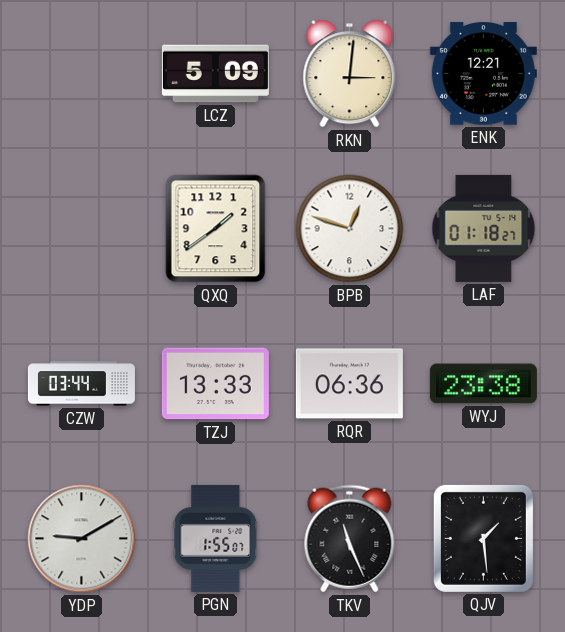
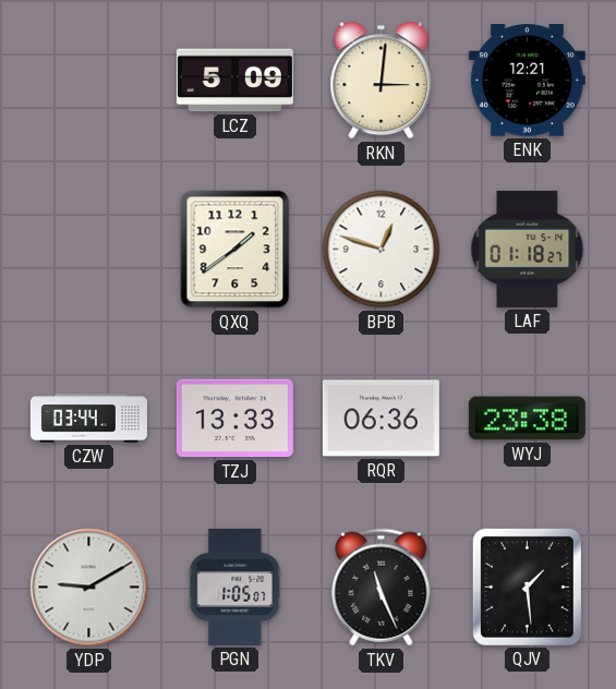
PGN: 1:55 -> 1:05 (235, 587)
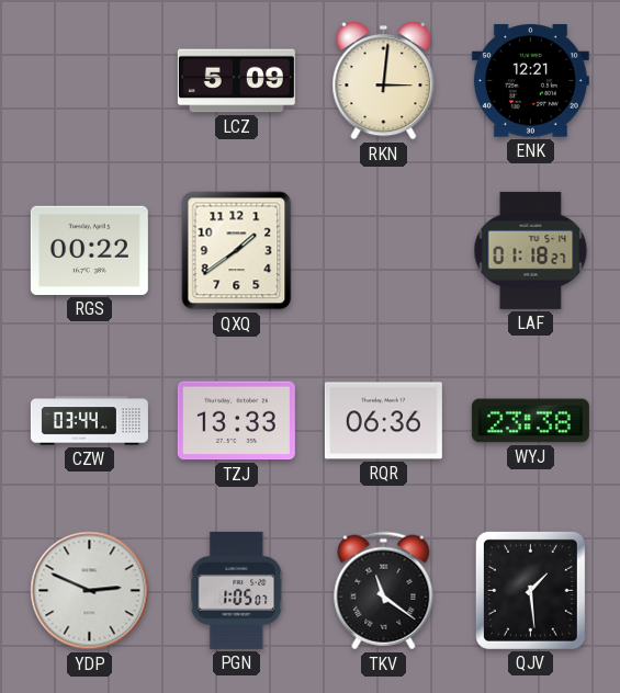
RGS: none -> 00:22 (89, 250)
BPB: 12:48 -> none (382, 250)
YDP: 9:10 -> 2:49 (90, 591)
TKV: 11:26 -> 11:21 (384, 591)
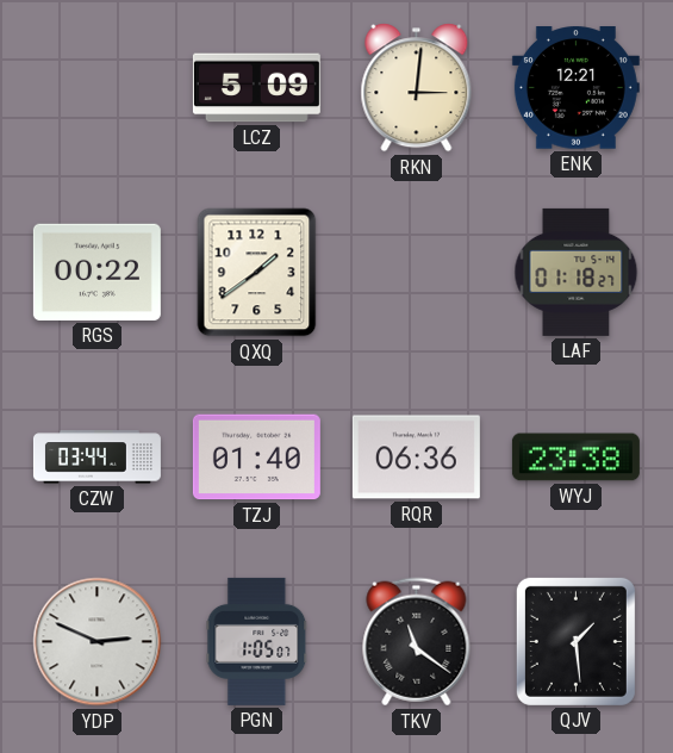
TZJ: 13:33 -> 01:40 (256, 458)
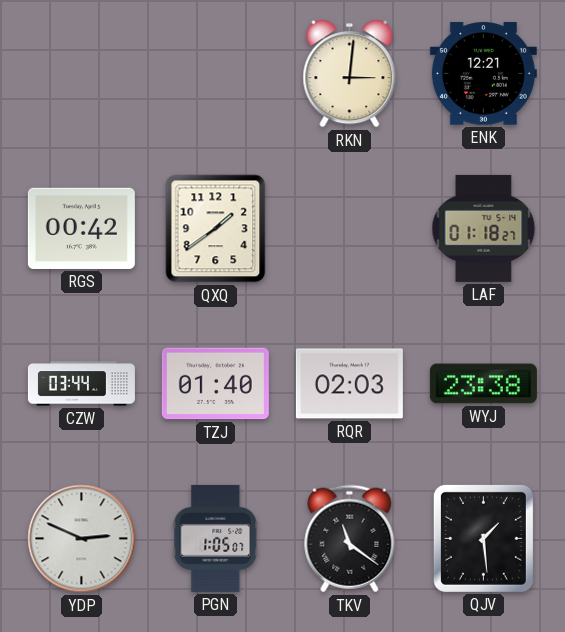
LCZ: 5:09 -> none (256, 88)
RGS: 00:22 -> 00:42 (81, 228)
RQR: 06:36 -> 02:03 (349, 384)
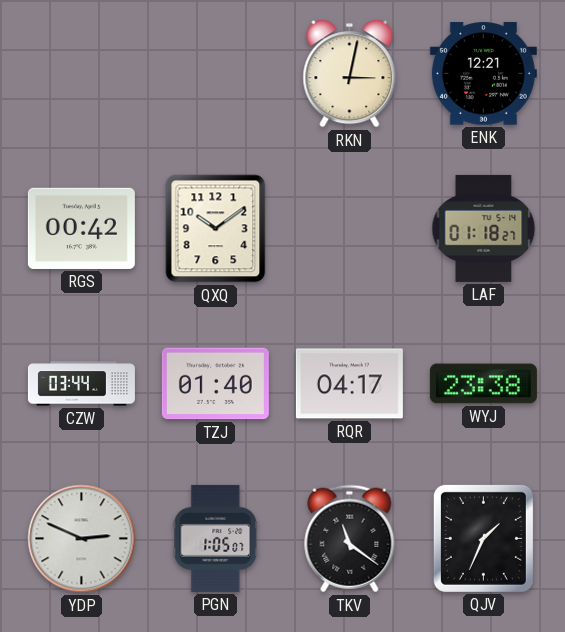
RKN: 3:01 -> 3:02 (350, 74)
QXQ: 1:39 -> 10:09 (216, 229)
RQR: 02:03 -> 04:17 (349, 384)
QJV: 1:29 -> 1:34 (483, 538)
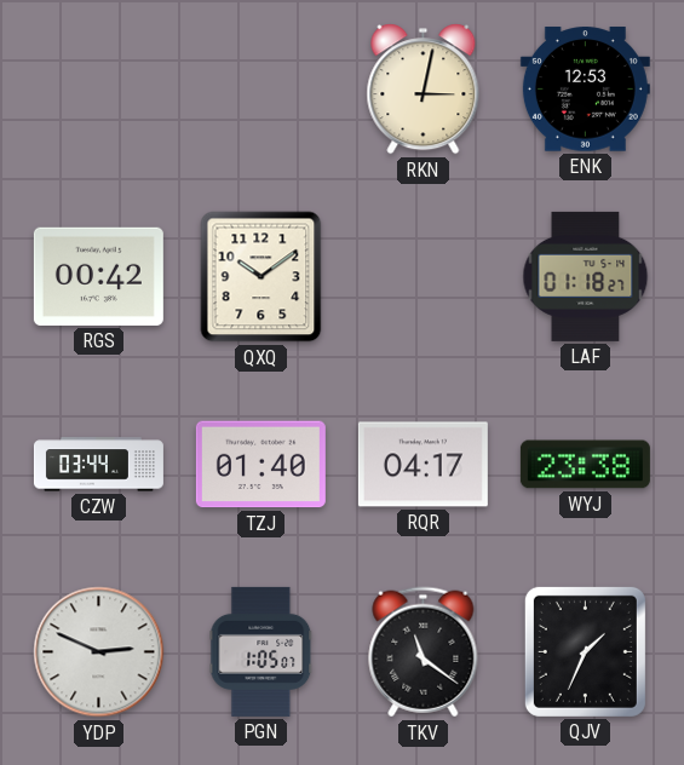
ENK: 12:21 -> 12:53 (585, 90)
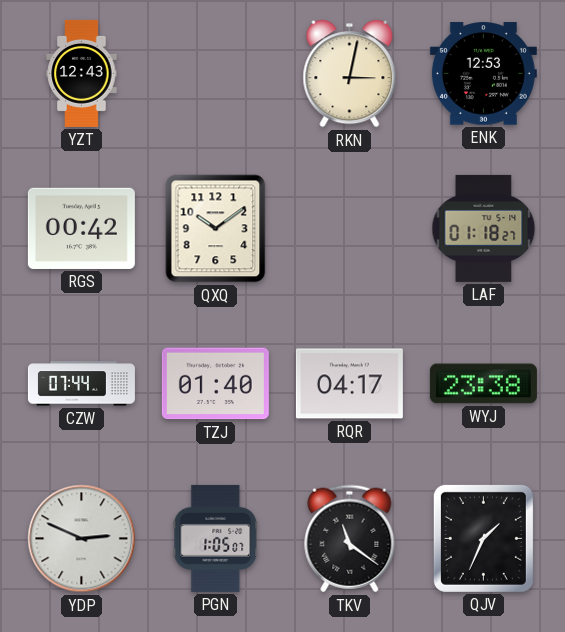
YZT: none -> 12:43 (82, 73)
CZW: 03:44 -> 07:44 (81, 384)
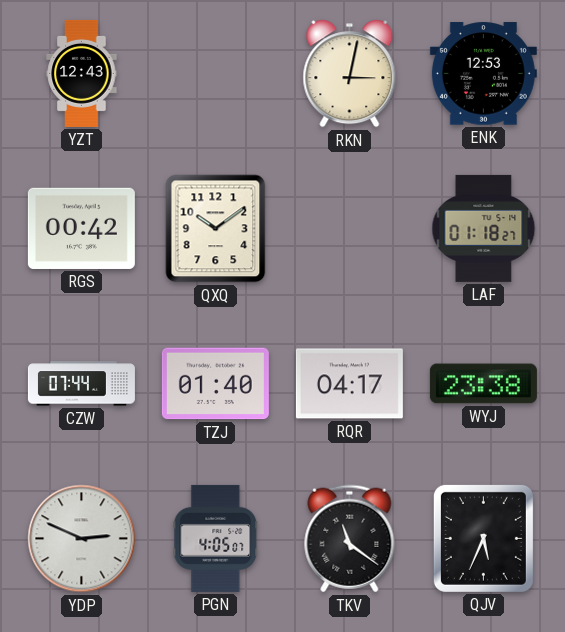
PGN: 1:05 -> 4:05 (216, 538)
QJV: 1:34 -> 5:34 (483, 538)
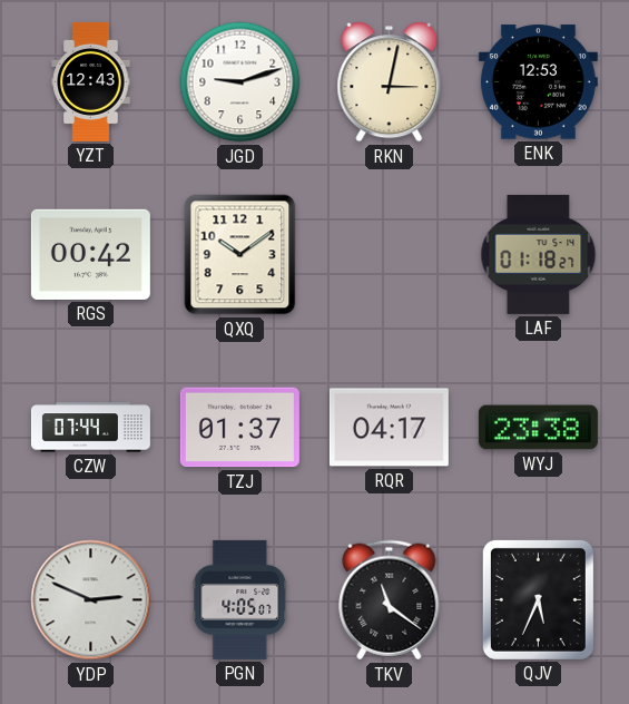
JGD: none -> 9:12 (240, 82)
TZJ: 01:40 -> 01:37 (239, 428)
